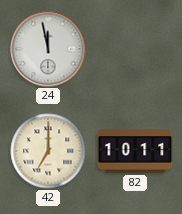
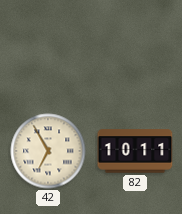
24: 11:58 -> none (48, 49)
42: 7:00 -> 6:55 (48, 151)
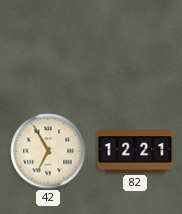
82: 10:11 -> 12:21 (135, 151)
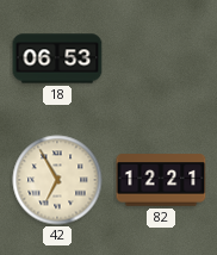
18: none -> 06:53 (57, 58)
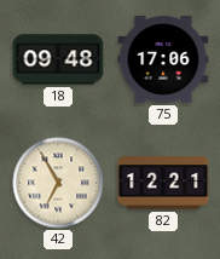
18: 06:53 -> 09:48 (58, 59)
75: none -> 17:06 (163, 59)
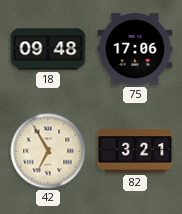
82: 12:21 -> 3:21 (135, 151)
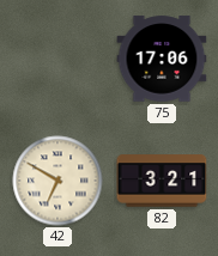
18: 09:48 -> none (48, 49)
42: 6:55 -> 6:50 (57, 181)
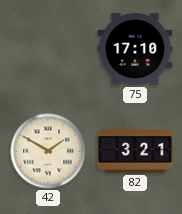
75: 17:06 -> 17:10 (135, 49)
42: 6:50 -> 1:50 (48, 151)
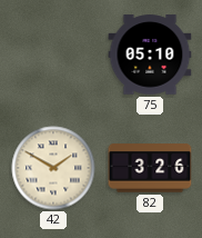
75: 17:10 -> 05:10 (150, 54)
82: 3:21 -> 3:26 (150, 168)
